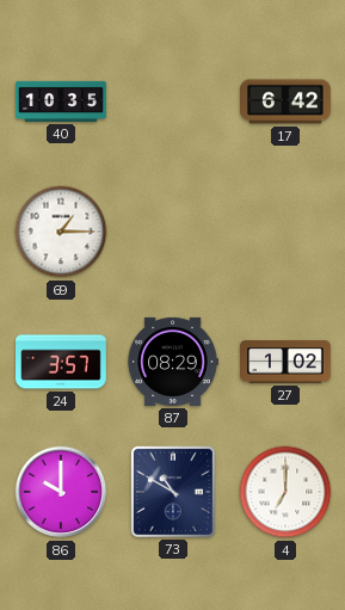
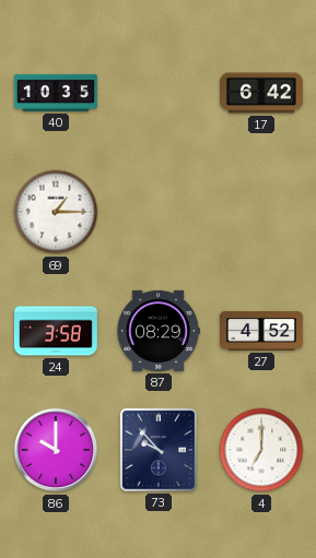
24: 3:57 -> 3:58 (57, 331)
27: 1:02 -> 4:52 (262, 331)
73: 10:50 -> 9:53 (159, 450)
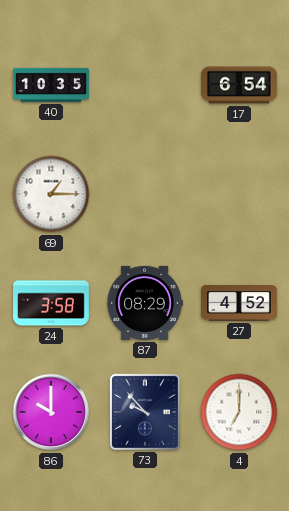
17: 6:42 -> 6:54 (240, 85)
